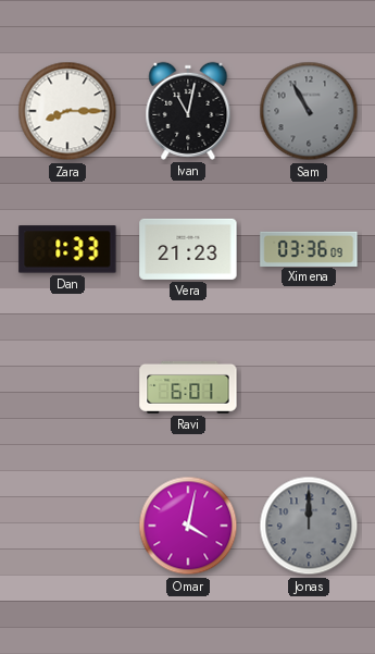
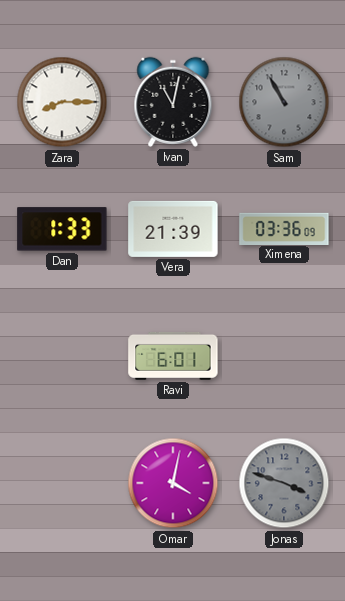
Vera: 21:23 -> 21:39 (173, 229)
Jonas: 12:00 -> 3:48 (284, 483)
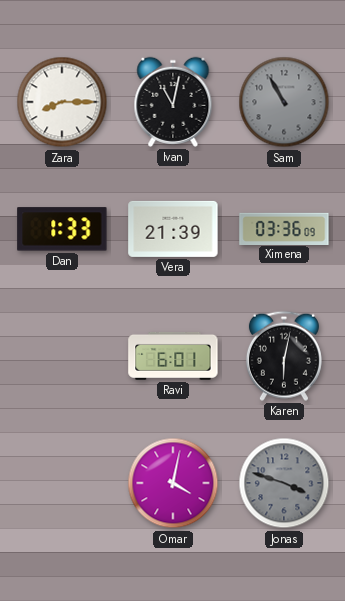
Karen: none -> 6:02 (284, 356)
